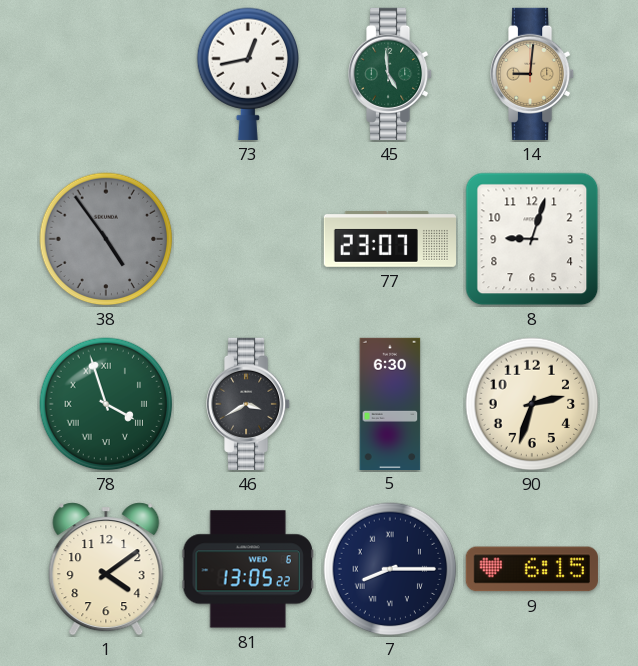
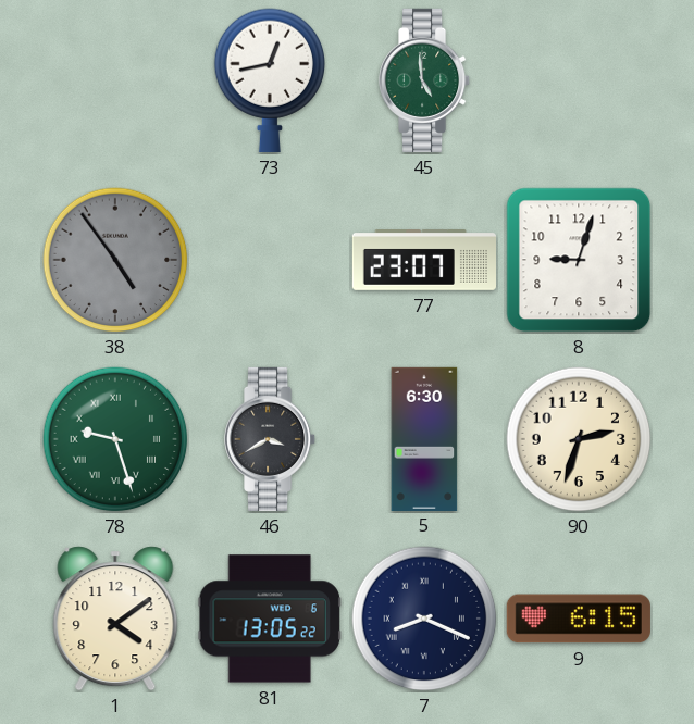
14: 9:01 -> none (533, 74)
78: 3:57 -> 9:27 (115, 439)
7: 8:15 -> 8:19 (424, 619)
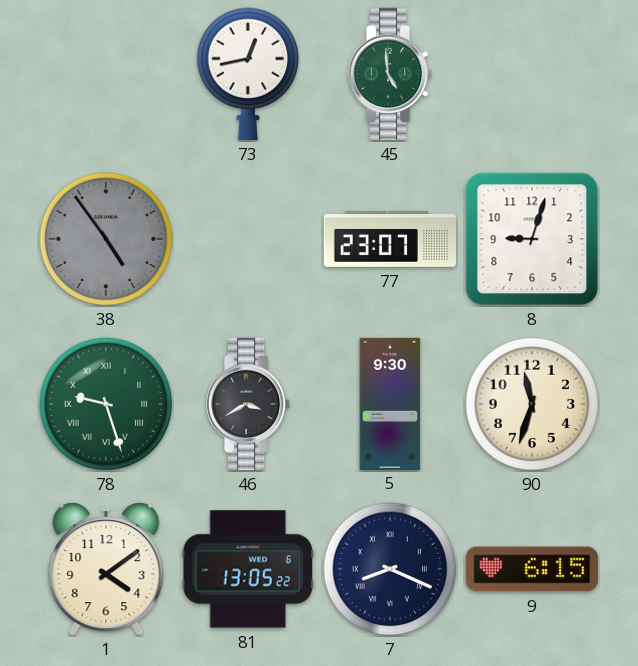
5: 6:30 -> 9:30 (390, 403)
90: 2:33 -> 11:33 (532, 404)
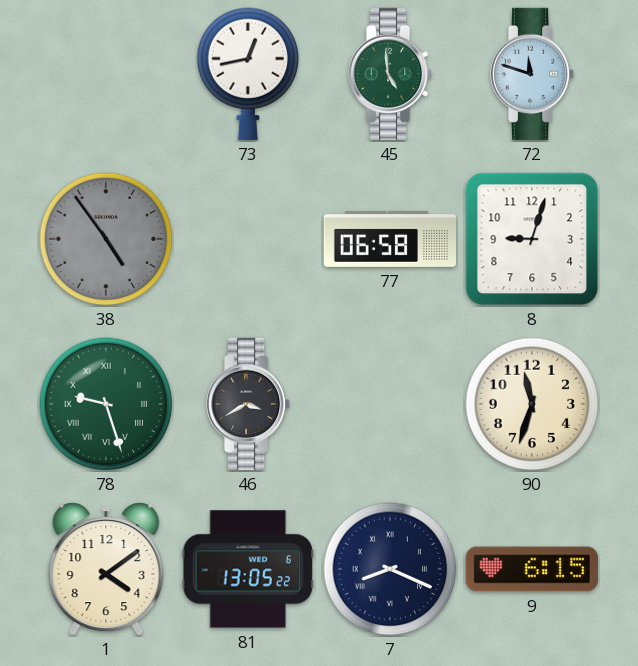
72: none -> 11:48 (533, 74)
77: 23:07 -> 06:58 (389, 240)
5: 9:30 -> none (390, 403)
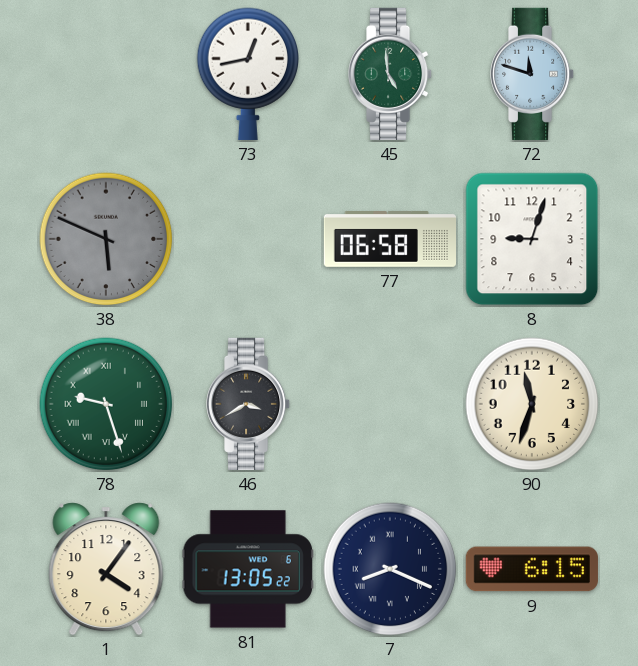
38: 4:54 -> 5:49 (106, 239)
1: 4:09 -> 4:06 (106, 569)
